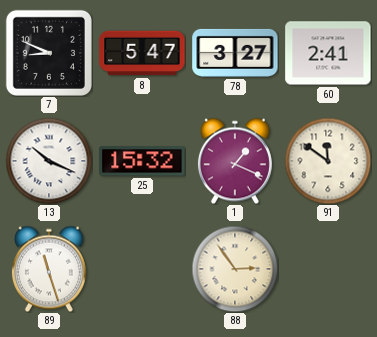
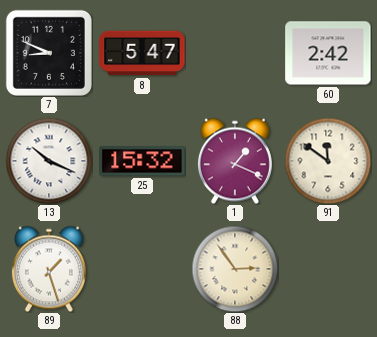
78: 3:27 -> none (235, 53)
60: 2:41 -> 2:42 (328, 53)
89: 11:27 -> 1:27 (49, 269)
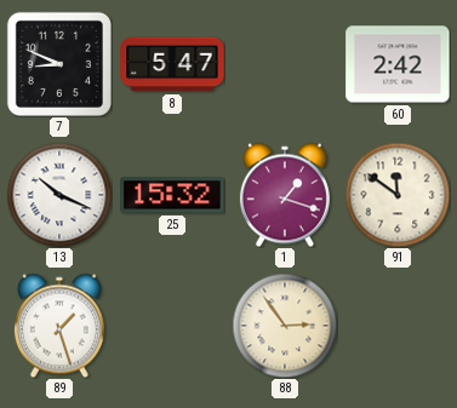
1: 1:19 -> 1:18 (285, 195)
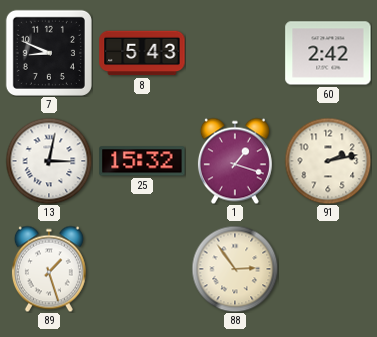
8: 5:47 -> 5:43 (142, 53)
13: 10:19 -> 3:02 (49, 161)
91: 11:51 -> 2:13 (328, 161)
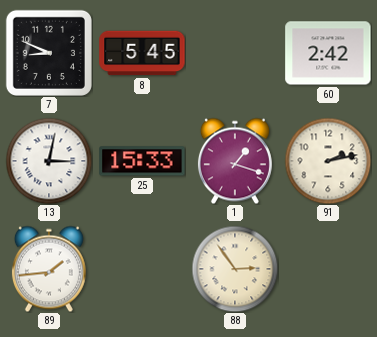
8: 5:43 -> 5:45 (142, 53)
25: 15:32 -> 15:33 (142, 161)
89: 1:27 -> 1:44 (49, 269)
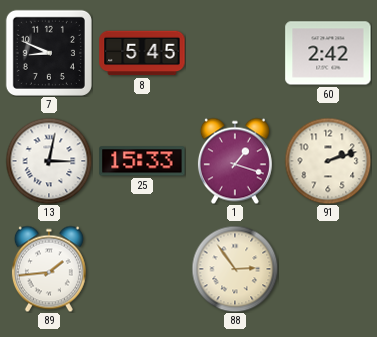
91: 2:13 -> 2:12 (328, 161)
